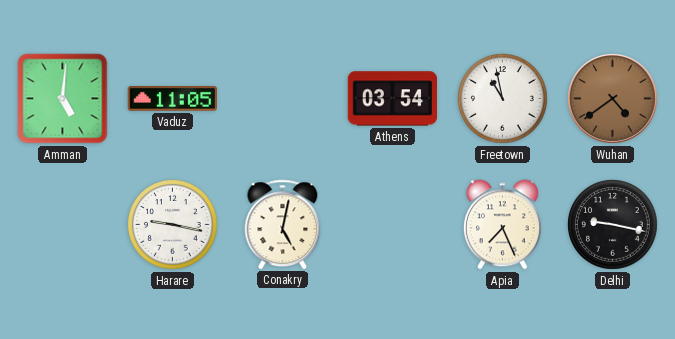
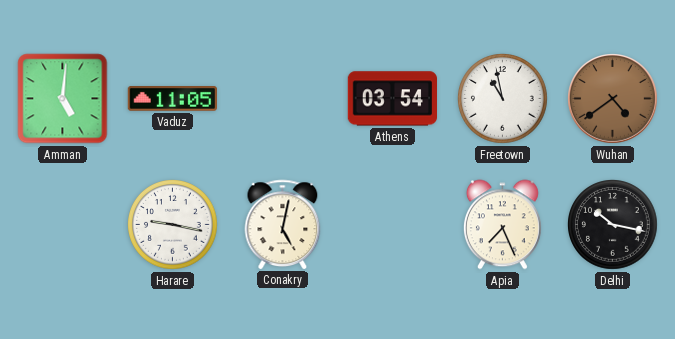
Delhi: 9:17 -> 10:17 (613, 225)
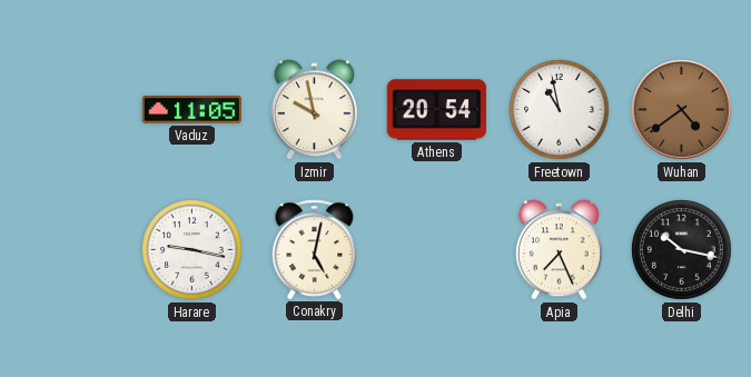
Amman: 5:01 -> none (63, 99)
Izmir: none -> 9:58 (314, 110)
Athens: 03:54 -> 20:54 (436, 110)
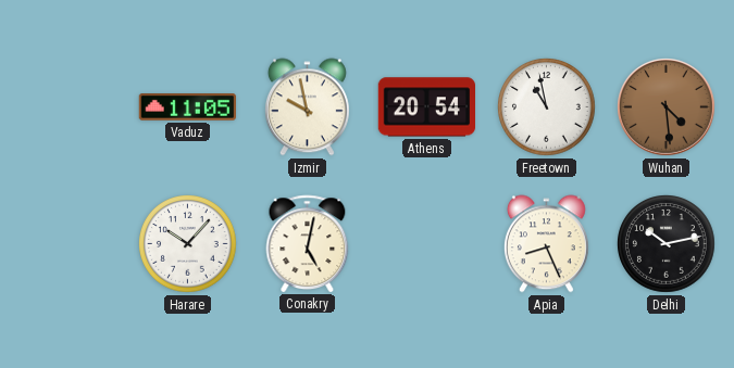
Wuhan: 4:39 -> 4:29 (667, 107)
Harare: 9:17 -> 10:07 (188, 244)
Apia: 7:26 -> 8:26 (546, 244)
Delhi: 10:17 -> 10:13 (667, 244)
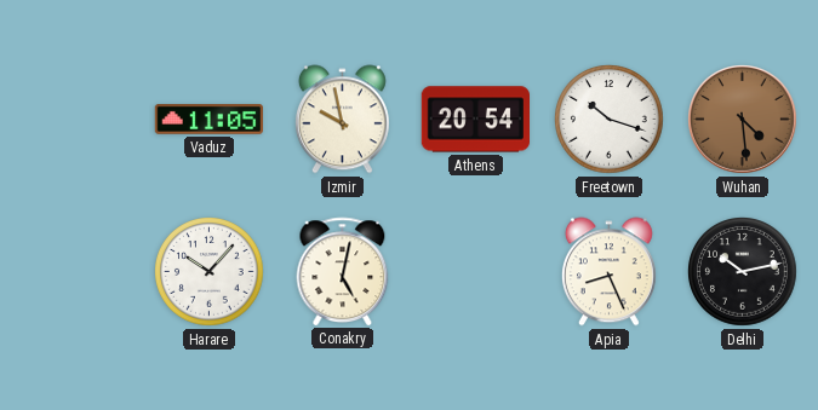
Freetown: 10:58 -> 10:18 (610, 120)
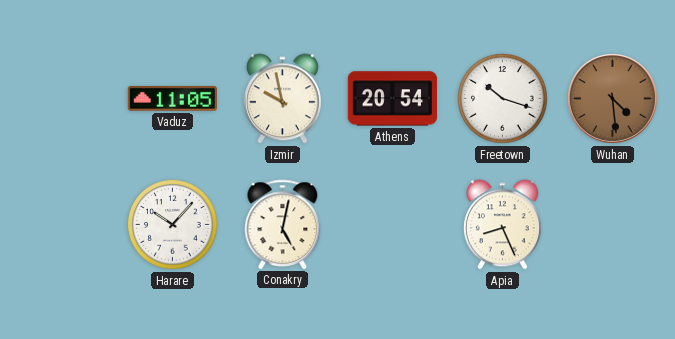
Delhi: 10:13 -> none (743, 272)
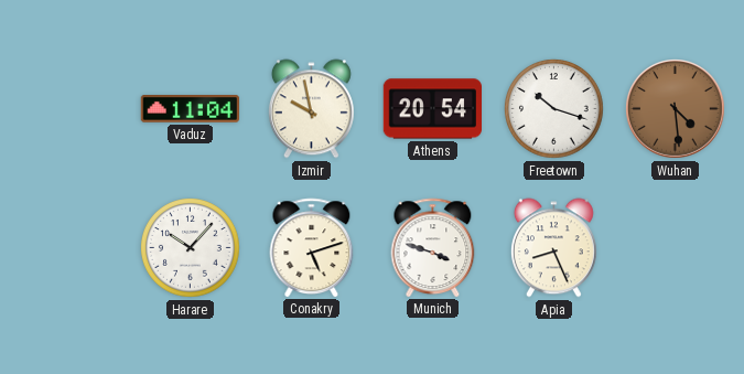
Vaduz: 11:05 -> 11:04 (190, 109)
Conakry: 5:02 -> 5:12 (312, 247)
Munich: none -> 3:48 (433, 247)
